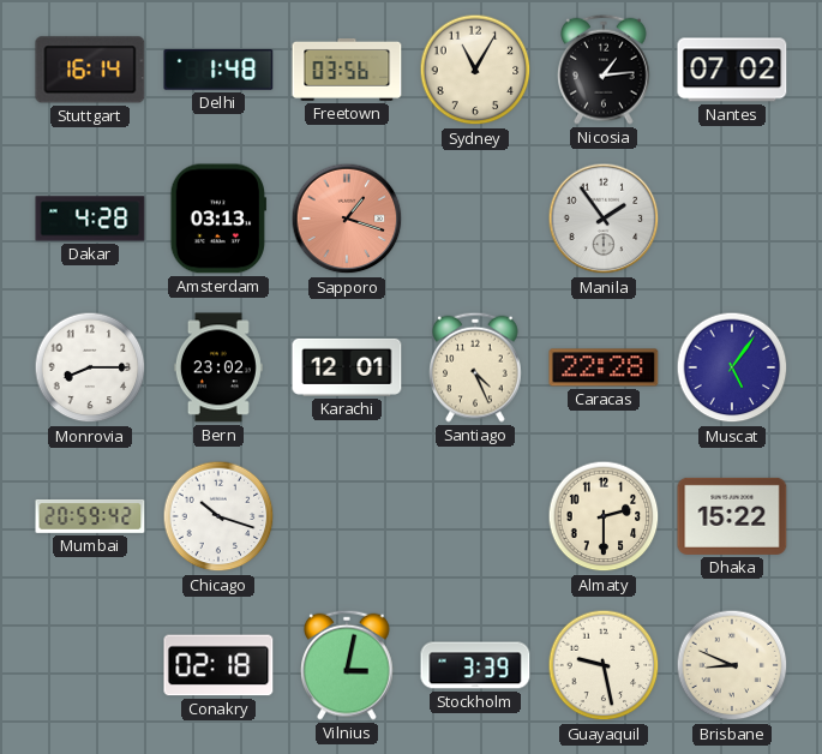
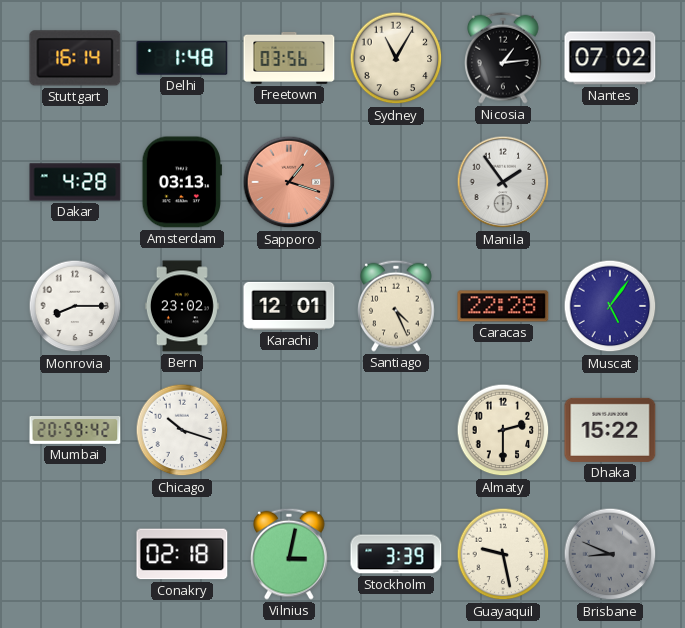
Brisbane dial: cream -> grey (610, 554)
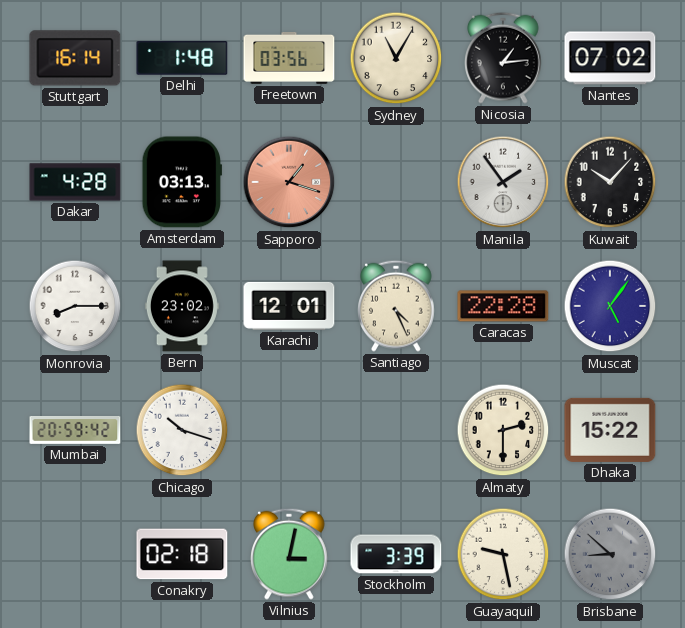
Kuwait: none -> 10:07 (610, 182)
Brisbane: 8:49 -> 8:52 (610, 554)
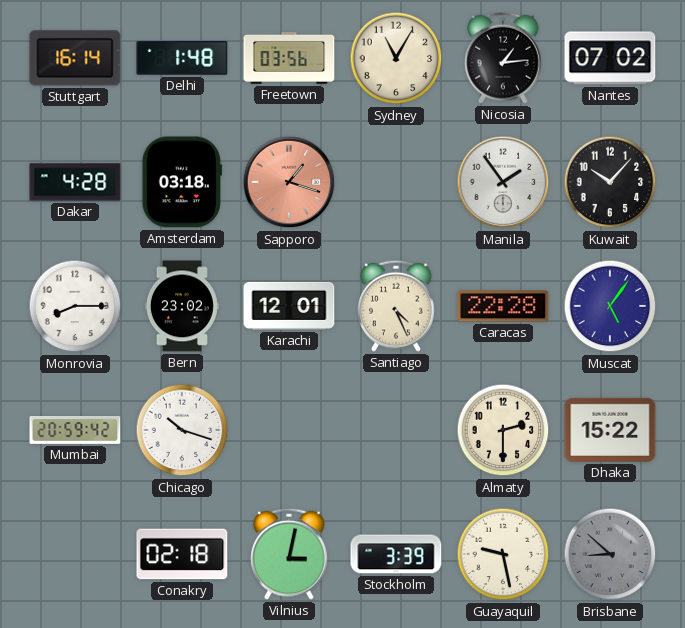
Amsterdam: 03:13 -> 03:18 (182, 182)
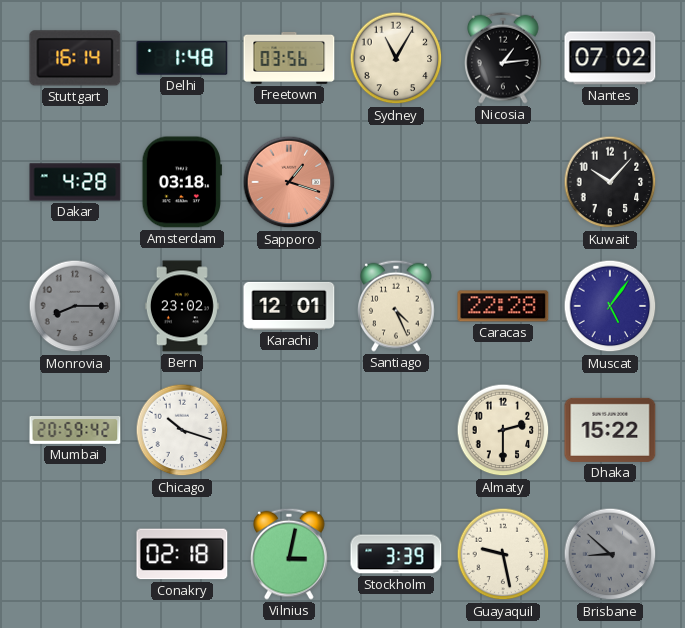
Manila: 1:54 -> none (503, 182)
Monrovia dial: white -> grey (75, 306)
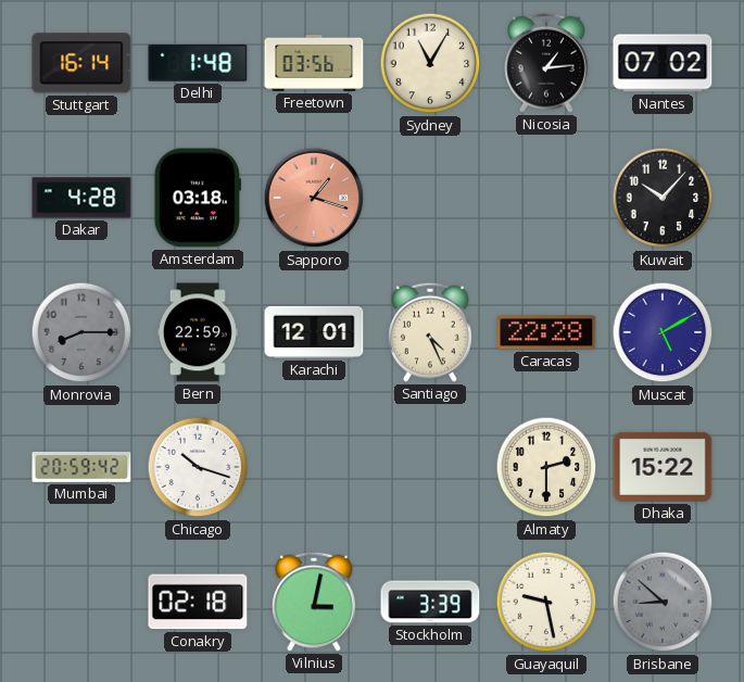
Bern: 23:02 -> 22:59 (198, 332)
Muscat: 5:06 -> 5:10 (663, 332)
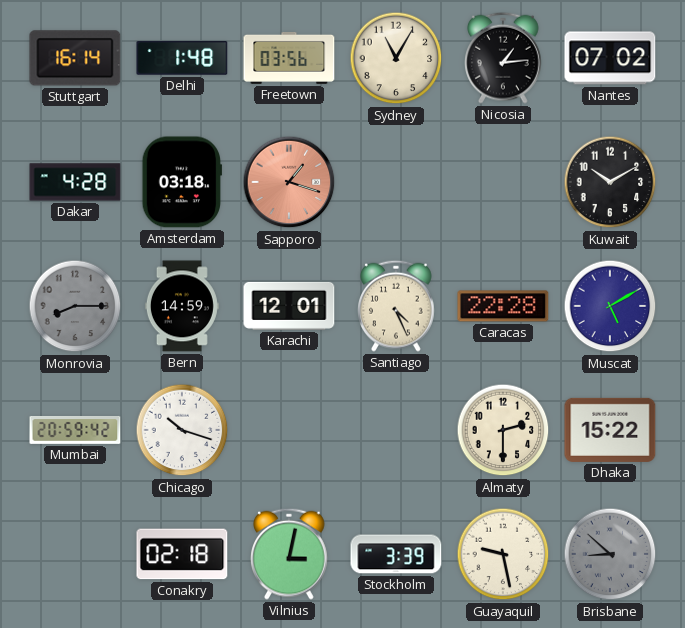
Kuwait: 10:07 -> 10:10 (610, 182)
Bern: 22:59 -> 14:59 (182, 306)
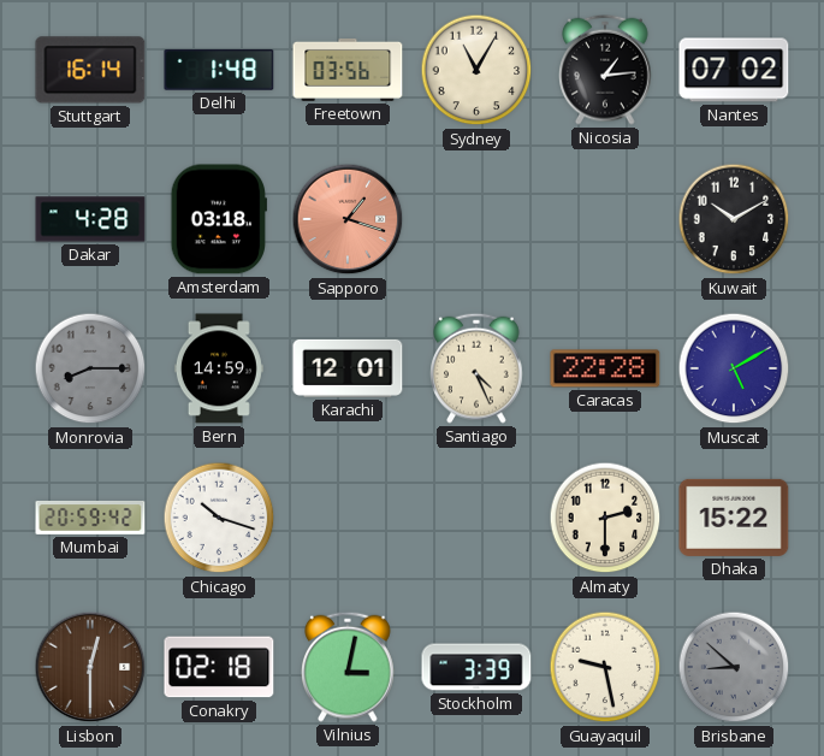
Lisbon: none -> 12:30 (90, 667)
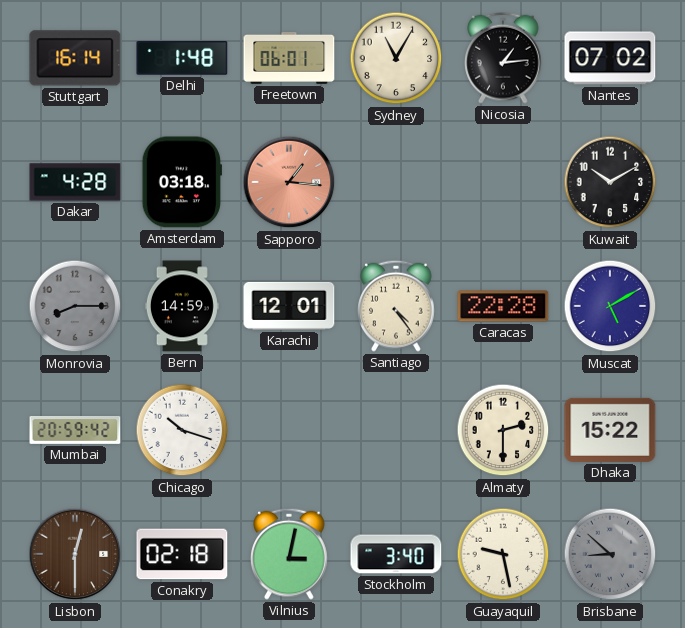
Freetown: 03:56 -> 06:01 (289, 58)
Sapporo: 1:18 -> 1:16 (289, 182)
Santiago: 4:26 -> 4:24 (397, 306)
Stockholm: 3:39 -> 3:40 (396, 554)
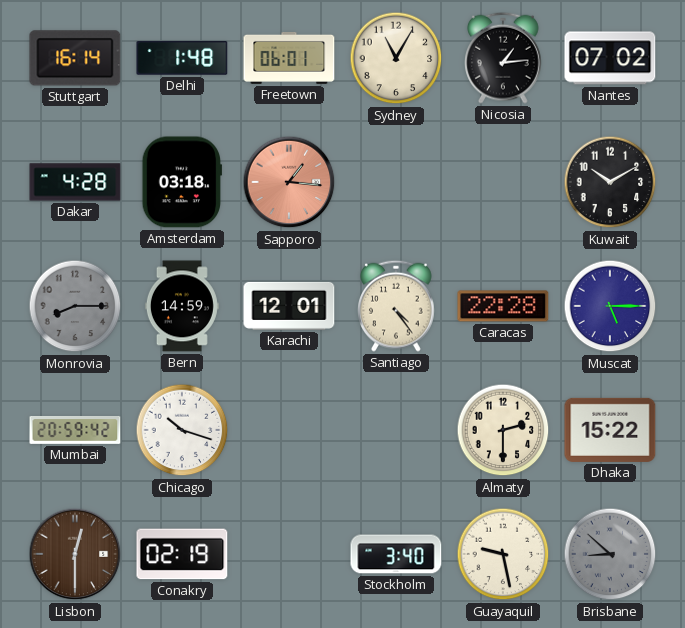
Muscat: 5:10 -> 5:15 (610, 306)
Conakry: 02:18 -> 02:19 (182, 554)
Vilnius: 3:02 -> none (290, 554)
